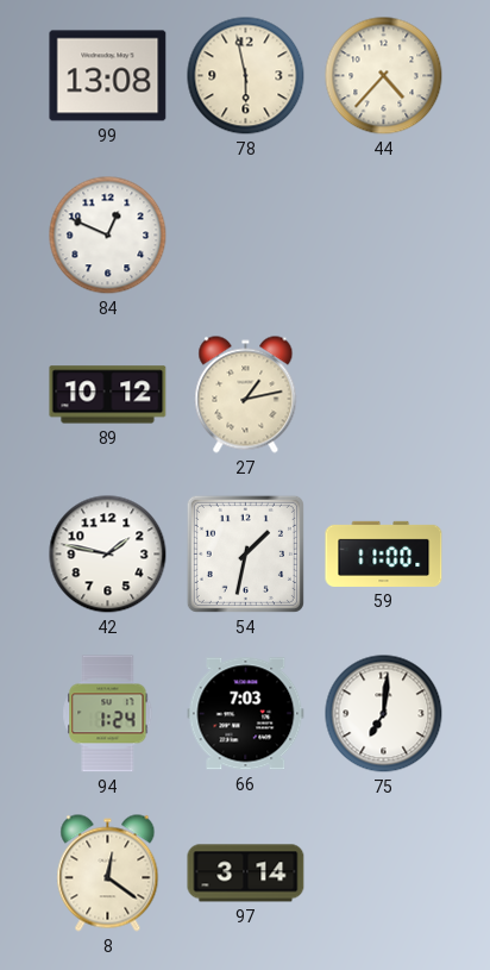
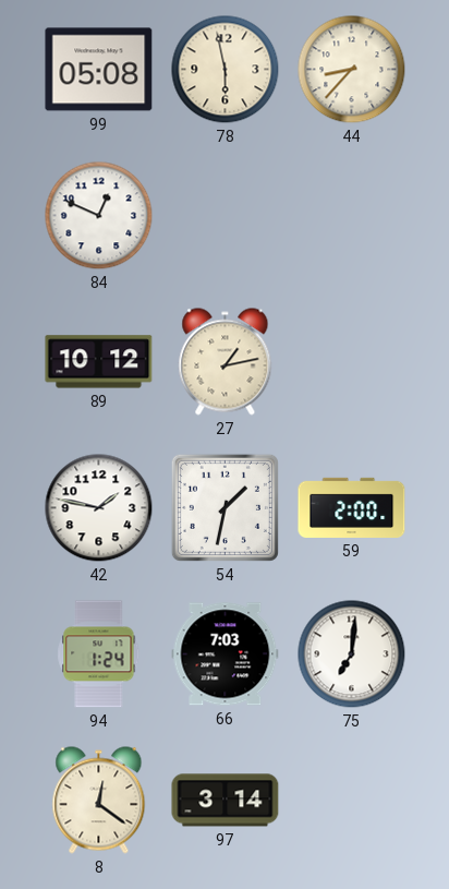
99: 13:08 -> 05:08 (99, 70)
44: 4:37 -> 8:37 (352, 70)
59: 11:00 -> 2:00 (352, 507)
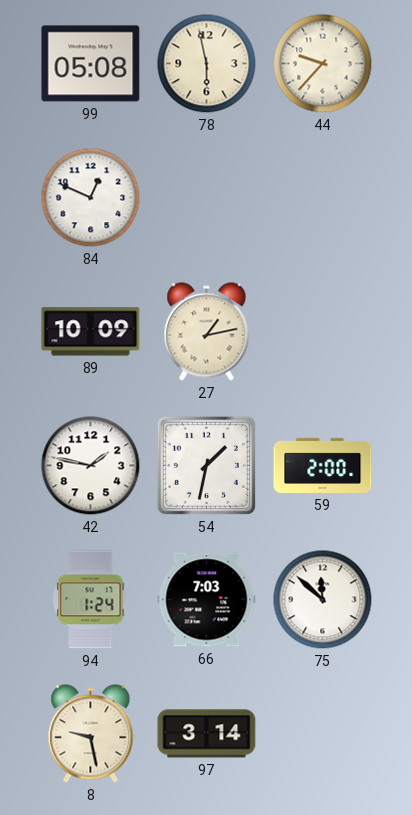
44: 8:37 -> 9:37 (323, 64)
89: 10:12 -> 10:09 (91, 332)
75: 7:01 -> 11:52 (323, 600)
8: 12:21 -> 9:28 (91, 734)
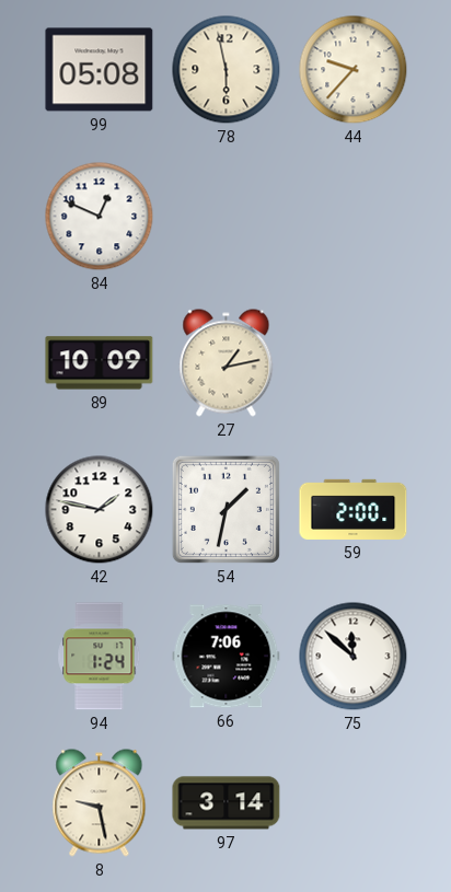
66: 7:03 -> 7:06 (227, 657)
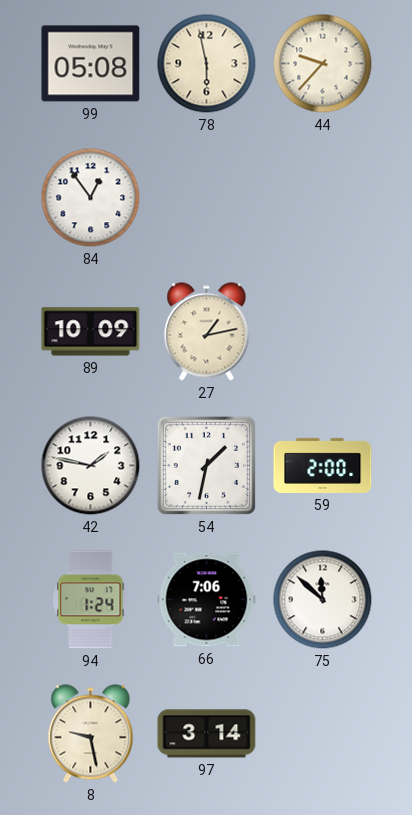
84: 12:49 -> 12:54 (91, 198)
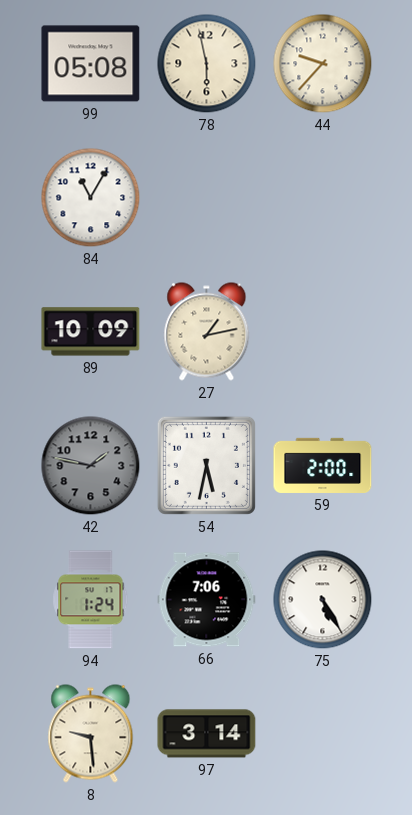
84: 12:54 -> 11:05 (91, 198)
42 dial: white -> grey (91, 466)
54: 1:32 -> 5:32 (206, 465)
75: 11:52 -> 5:25 (323, 600)
8: 9:28 -> 9:29 (91, 734)
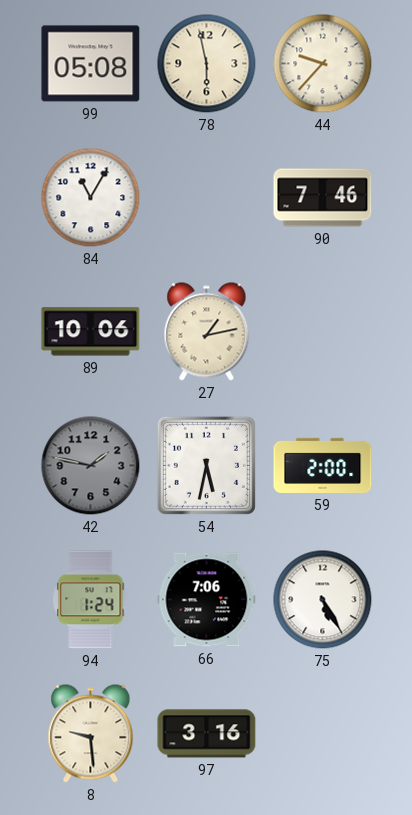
90: none -> 7:46 (323, 198)
89: 10:09 -> 10:06 (91, 332)
97: 3:14 -> 3:16 (207, 734)
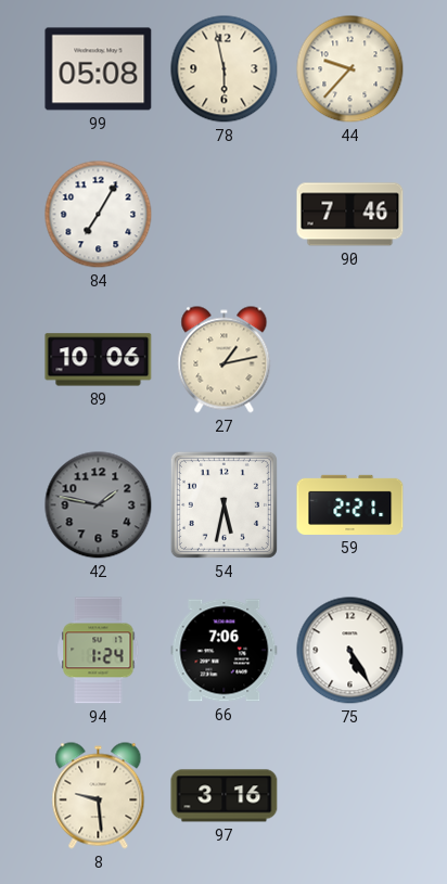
84: 11:05 -> 7:05 (99, 215)
59: 2:00 -> 2:21 (350, 504)
